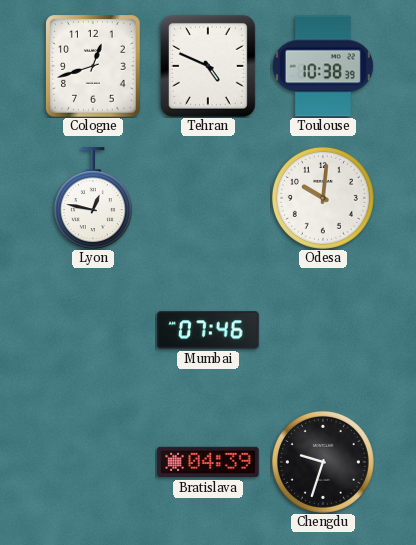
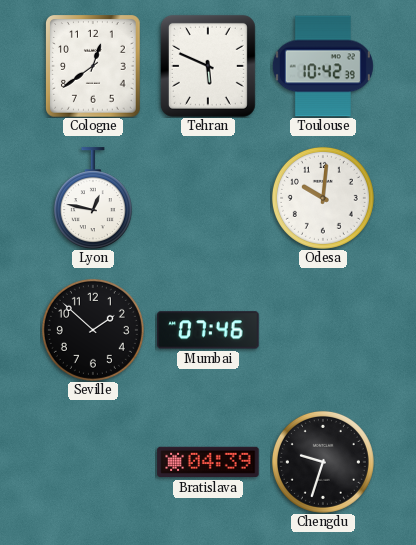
Cologne: 12:42 -> 12:39 (94, 66)
Tehran: 4:49 -> 5:49 (208, 66)
Toulouse: 10:38 -> 10:42 (323, 66)
Seville: none -> 1:52 (93, 330)
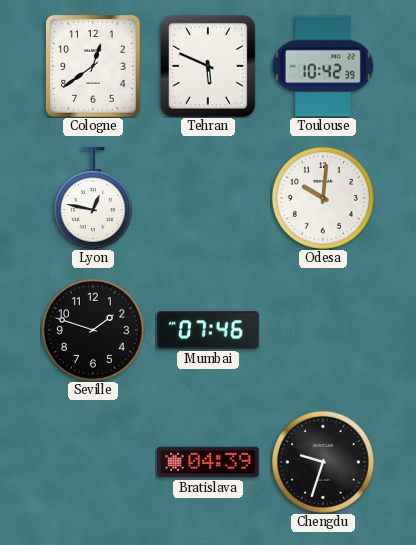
Seville: 1:52 -> 1:48 (93, 330)
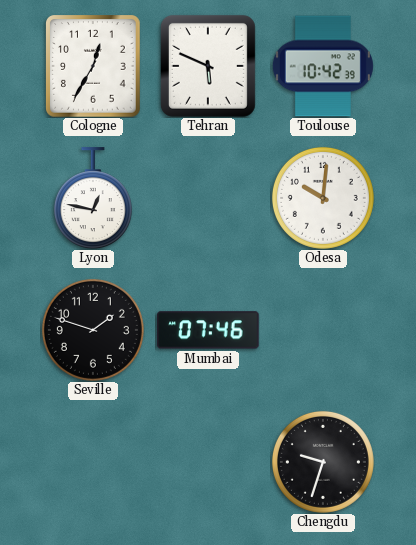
Cologne: 12:39 -> 12:35 (94, 66)
Bratislava: 04:39 -> none (208, 462)
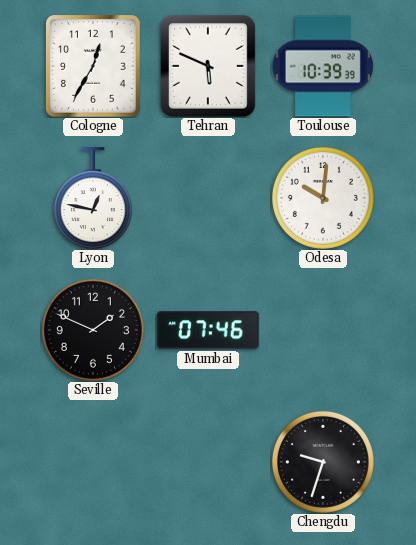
Toulouse: 10:42 -> 10:39 (323, 66)
Seville: 1:48 -> 1:49 (93, 330)
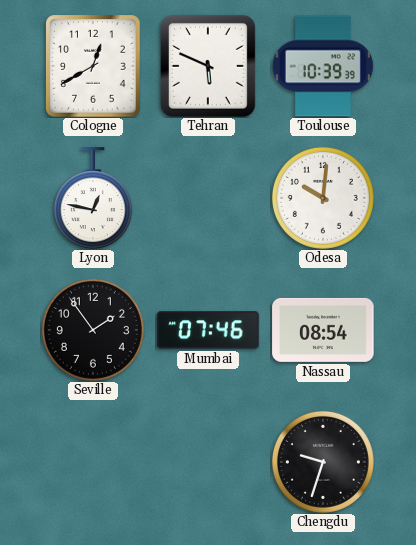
Cologne: 12:35 -> 12:40 (94, 66)
Seville: 1:49 -> 1:54 (93, 330)
Nassau: none -> 08:54 (323, 330)
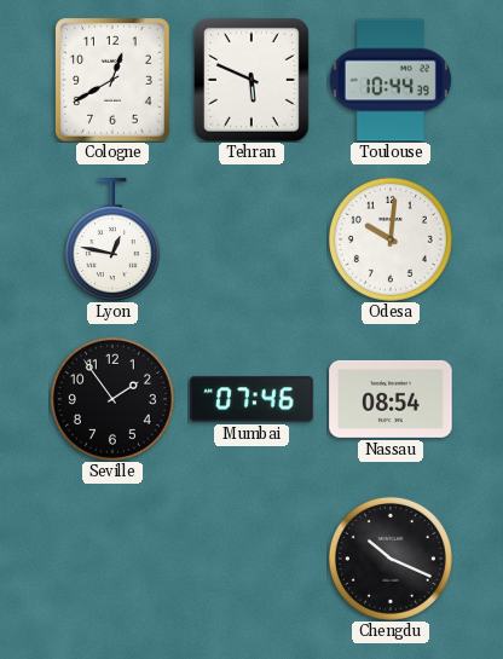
Toulouse: 10:39 -> 10:44 (391, 80)
Chengdu: 9:33 -> 10:19 (391, 559)
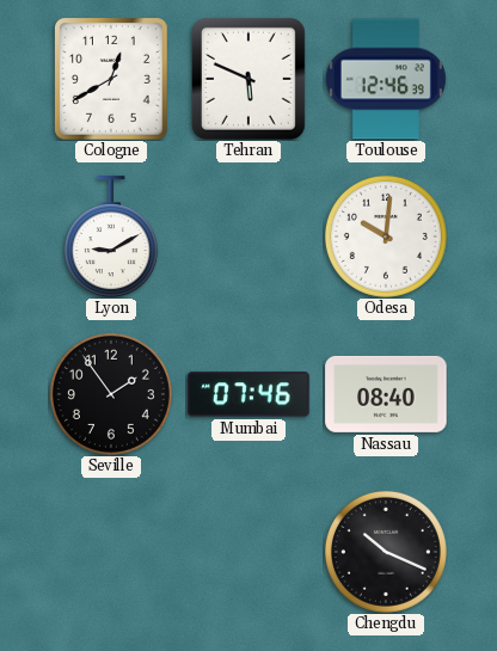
Toulouse: 10:44 -> 12:46 (386, 79)
Lyon: 12:47 -> 9:10 (111, 237)
Nassau: 08:54 -> 08:40 (386, 394)
